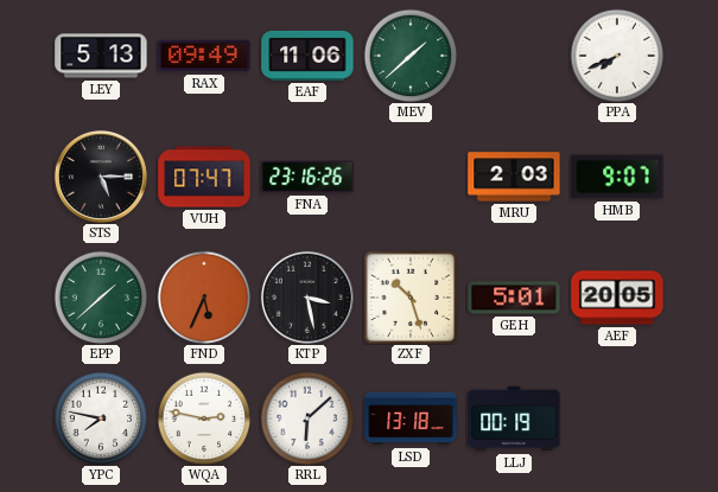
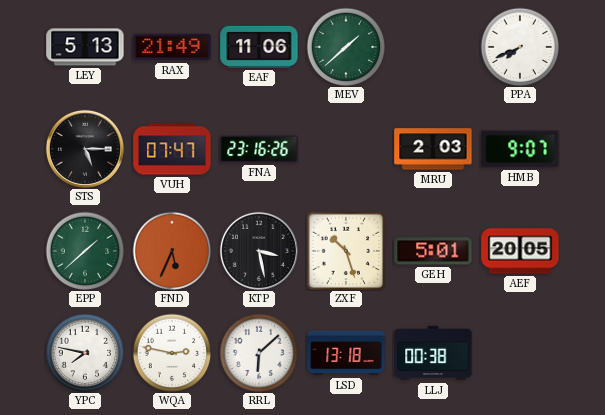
RAX: 09:49 -> 21:49 (172, 47)
LLJ: 00:19 -> 00:38 (433, 353)
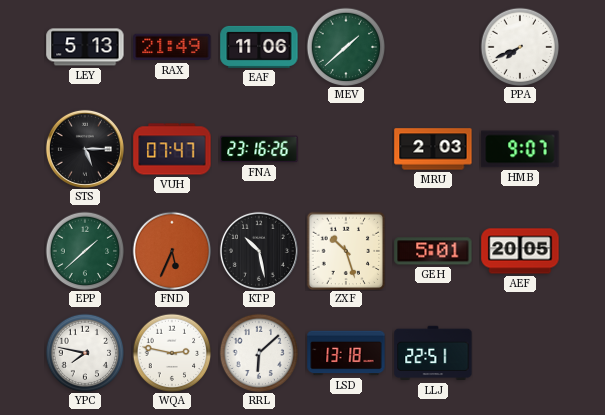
KTP: 3:28 -> 10:28 (259, 251)
LLJ: 00:38 -> 22:51 (433, 353)
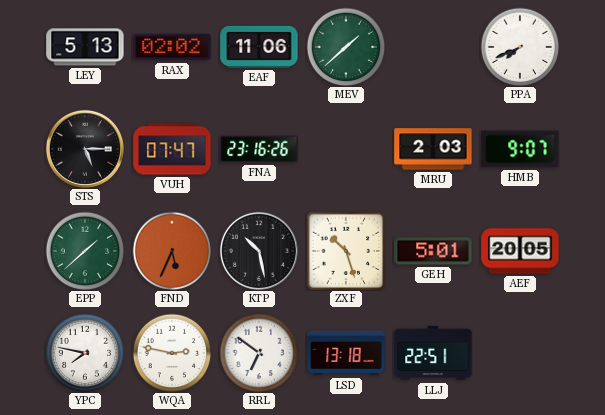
RAX: 21:49 -> 02:02 (172, 47)
RRL: 6:08 -> 6:51 (259, 353)
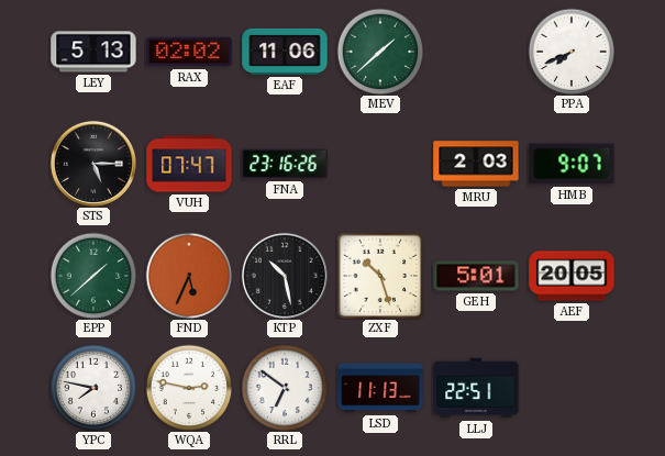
LSD: 13:18 -> 11:13 (380, 388)
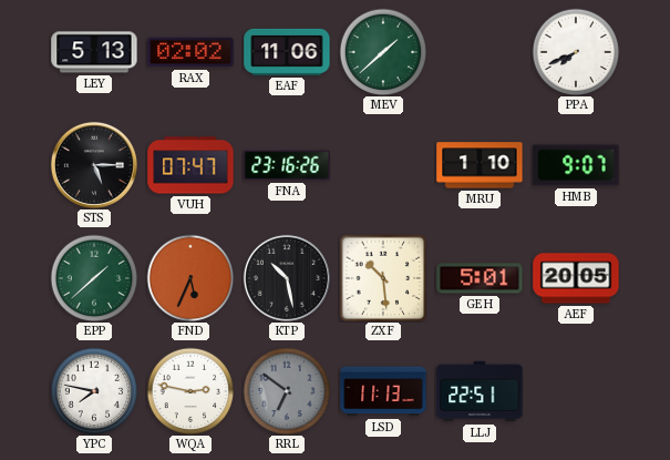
MRU: 2:03 -> 1:10 (480, 165)
ZXF: 10:27 -> 10:29 (383, 278)
RRL dial: white -> grey (287, 391)
